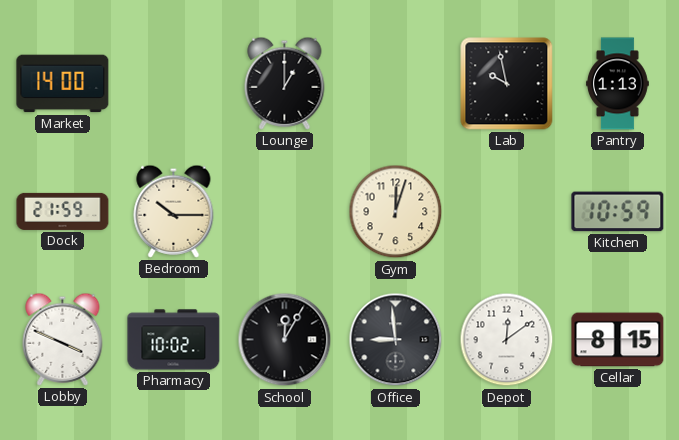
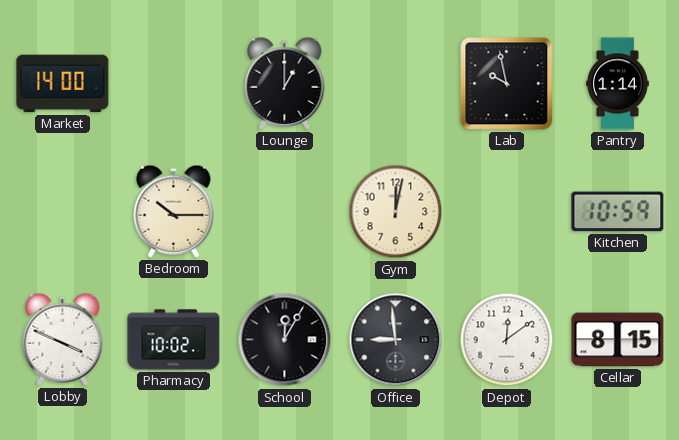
Pantry: 1:13 -> 1:14 (617, 84)
Dock: 21:59 -> none (63, 211)
Gym: 12:03 -> 12:02 (396, 212)
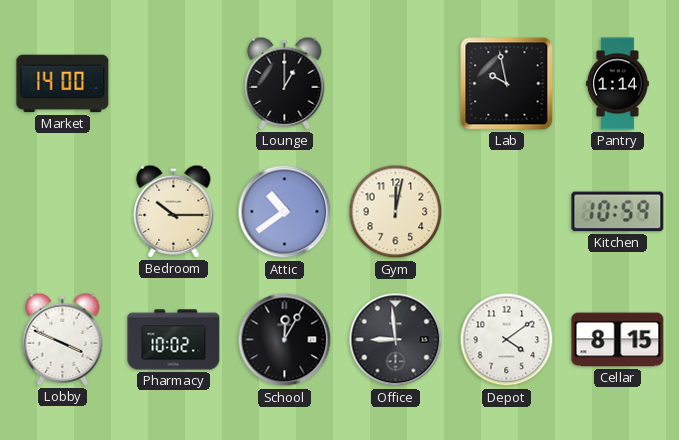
Attic: none -> 10:39 (285, 212)
Depot: 12:09 -> 4:09 (507, 340)
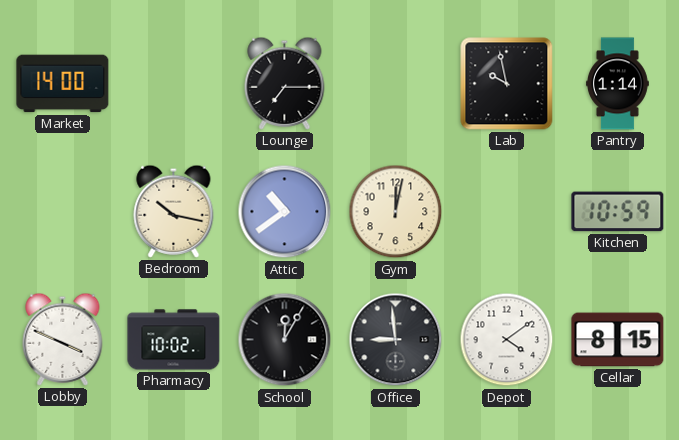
Lounge: 1:00 -> 7:15 (285, 83)
Bedroom: 10:15 -> 10:17 (174, 211)
